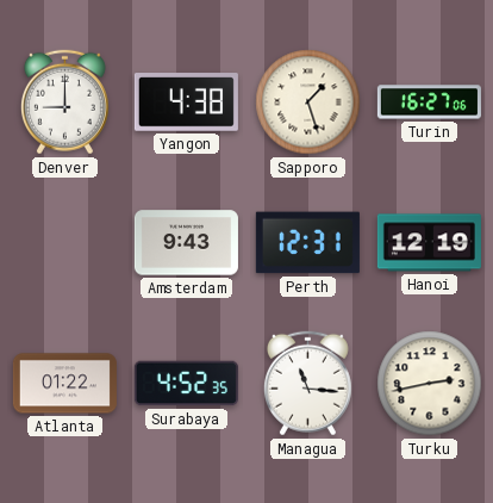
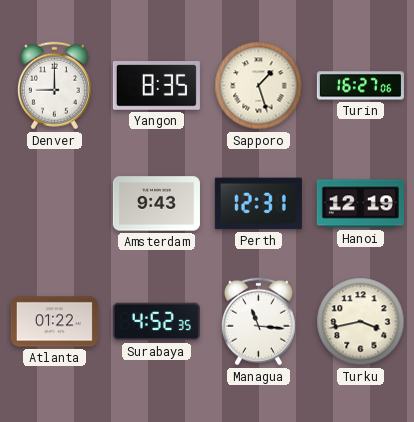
Yangon: 4:38 -> 8:35 (156, 86)
Turku: 2:43 -> 3:43 (361, 322)
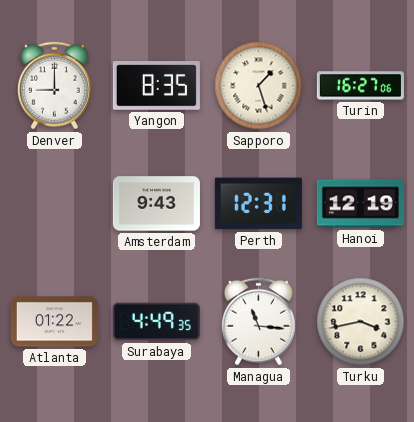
Surabaya: 4:52 -> 4:49 (156, 322)
